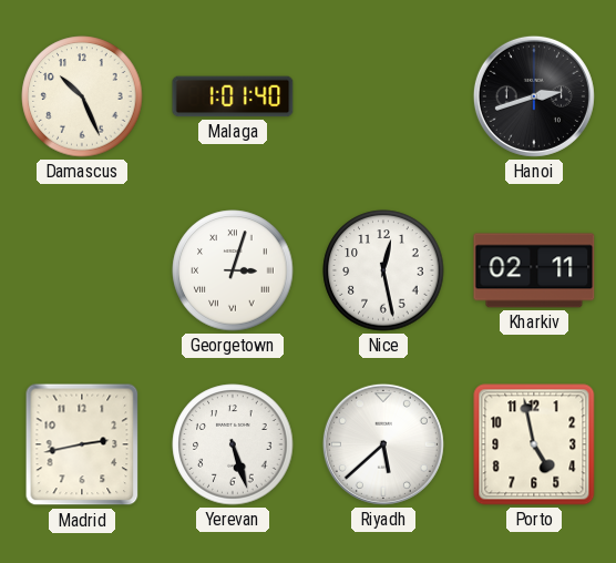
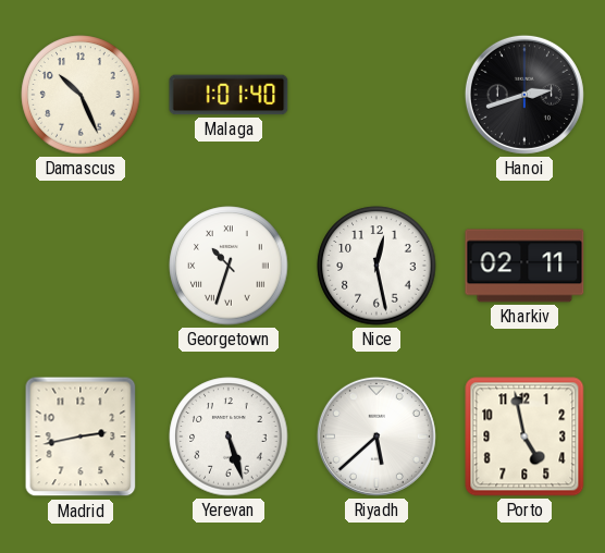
Georgetown: 3:03 -> 10:33 (229, 266)
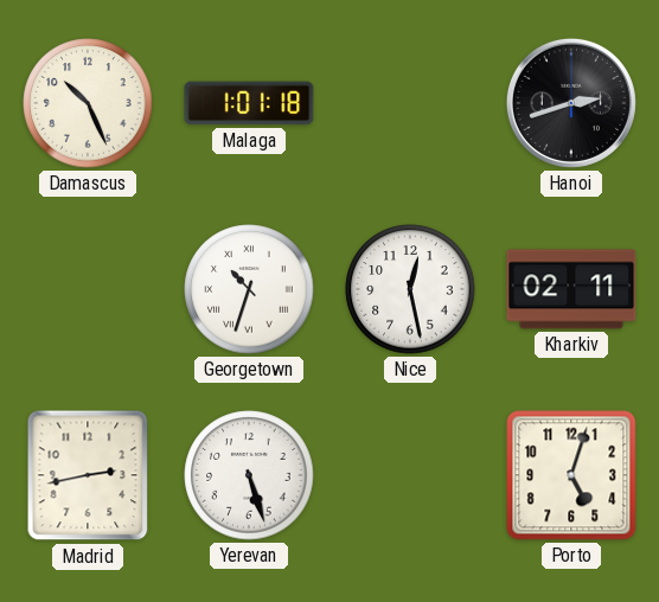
Malaga: 1:01:40 -> 1:01:18 (249, 103)
Riyadh: 5:38 -> none (376, 437)
Porto: 4:58 -> 5:03 (571, 475)
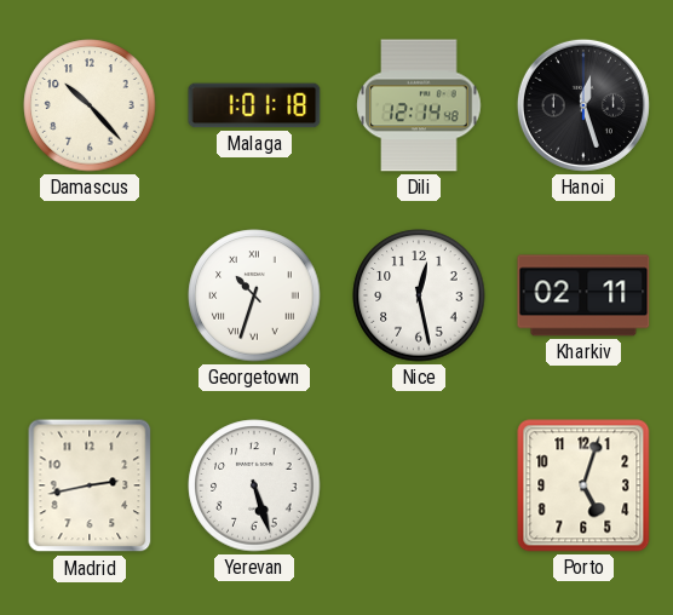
Damascus: 10:26 -> 10:23 (90, 105)
Dili: none -> 12:14 (419, 105)
Hanoi: 2:42 -> 12:27 (583, 105)
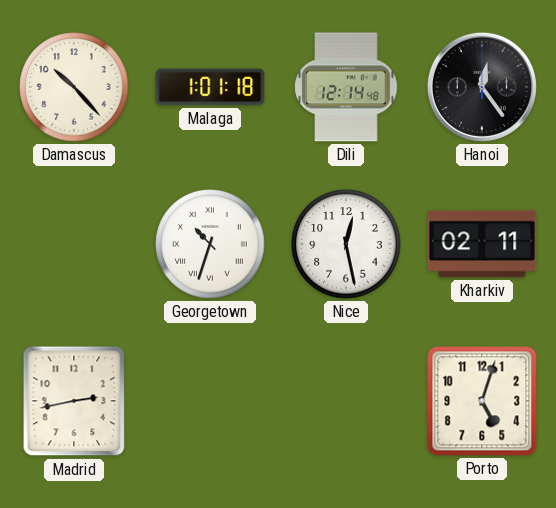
Hanoi: 12:27 -> 12:24 (482, 87)
Yerevan: 5:27 -> none (254, 485)
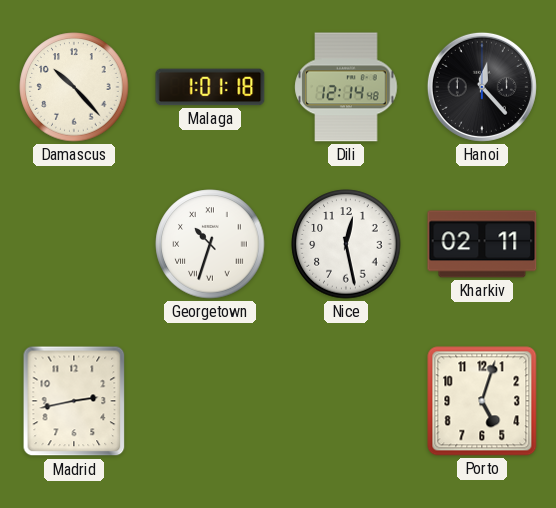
Hanoi: 12:24 -> 12:23 (482, 87)
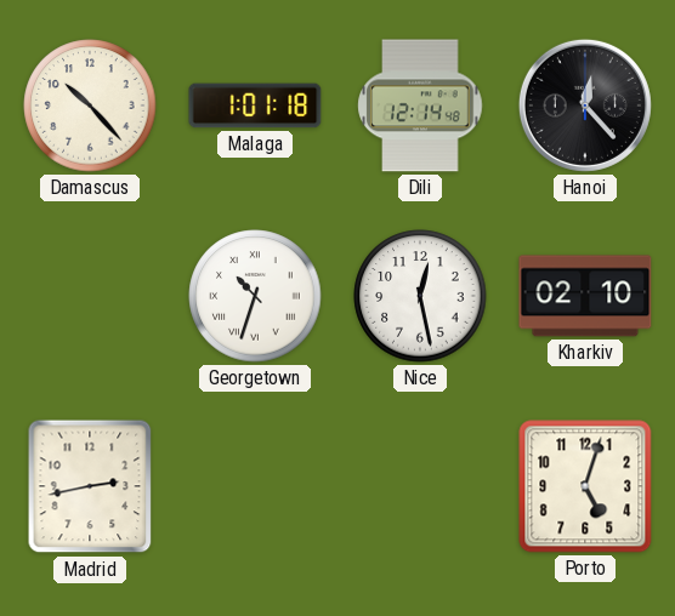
Kharkiv: 02:11 -> 02:10 (585, 296)
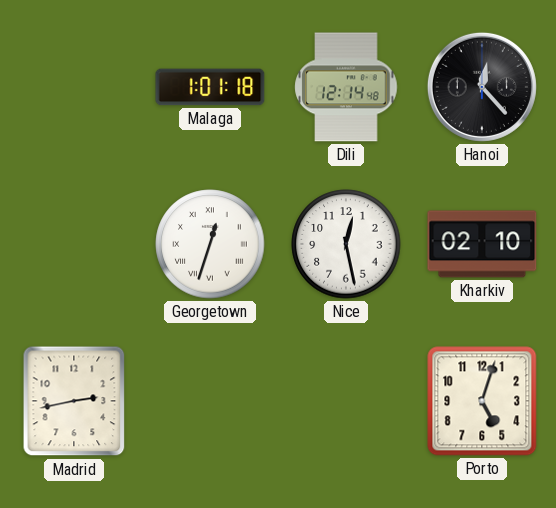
Damascus: 10:23 -> none (90, 105)
Georgetown: 10:33 -> 12:33 (210, 244)
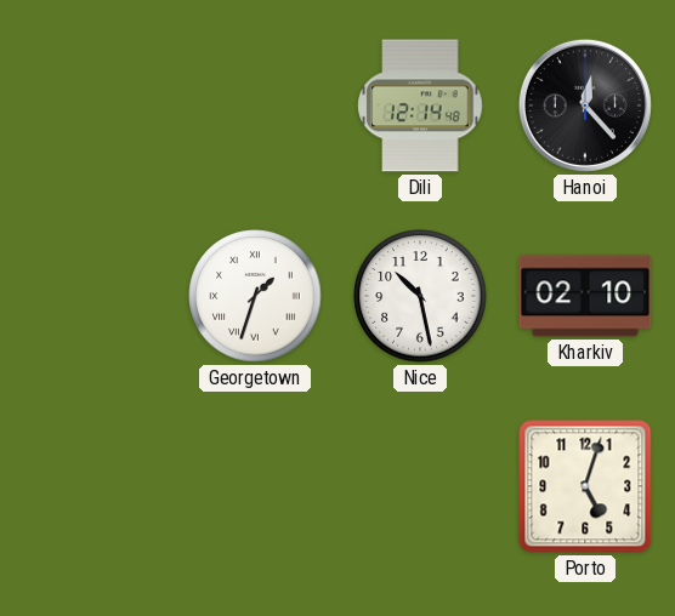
Malaga: 1:01 -> none (210, 87)
Georgetown: 12:33 -> 1:33 (255, 296)
Nice: 12:28 -> 10:28 (420, 296)
Madrid: 2:43 -> none (74, 401)
